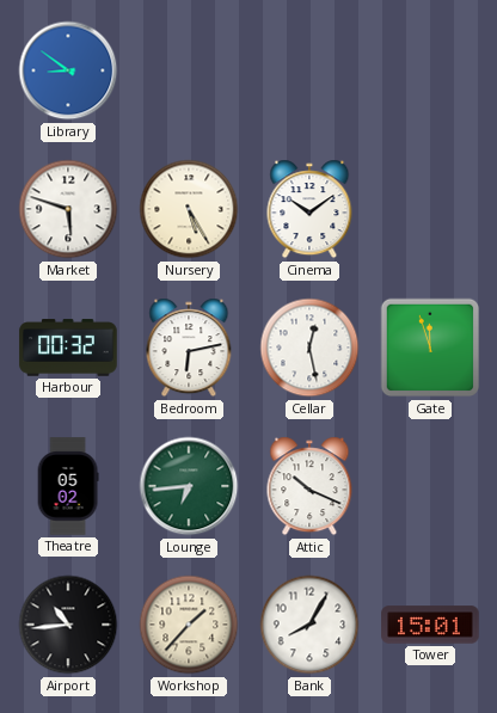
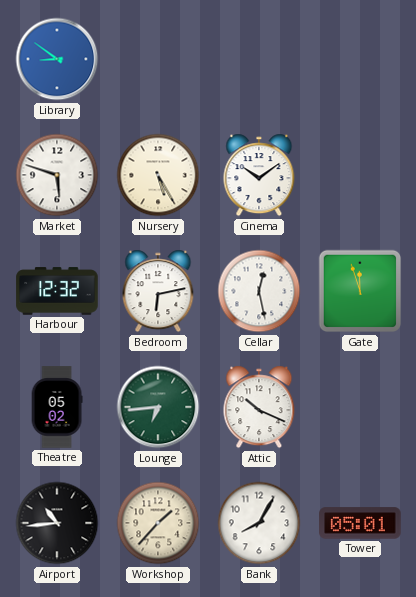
Harbour: 00:32 -> 12:32 (57, 291)
Tower: 15:01 -> 05:01 (360, 523)
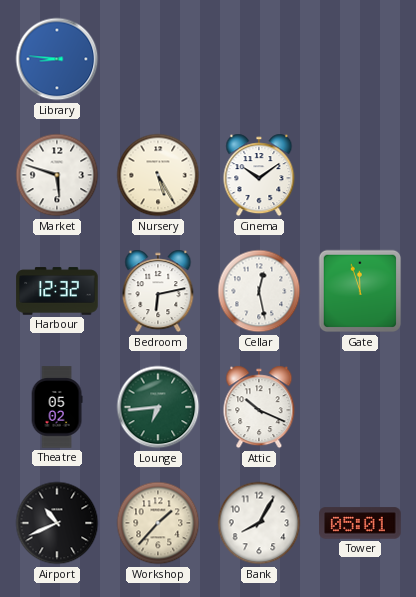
Library: 8:51 -> 8:46 (57, 59)
Airport: 10:44 -> 10:41 (57, 523)
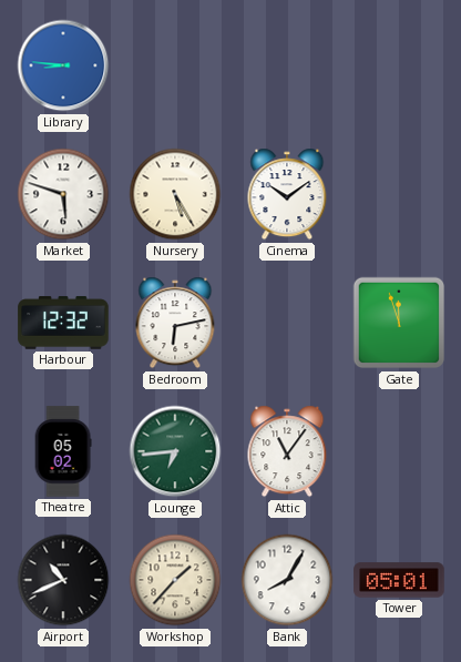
Cellar: 12:28 -> none (259, 291)
Attic: 10:19 -> 11:06 (287, 451)
